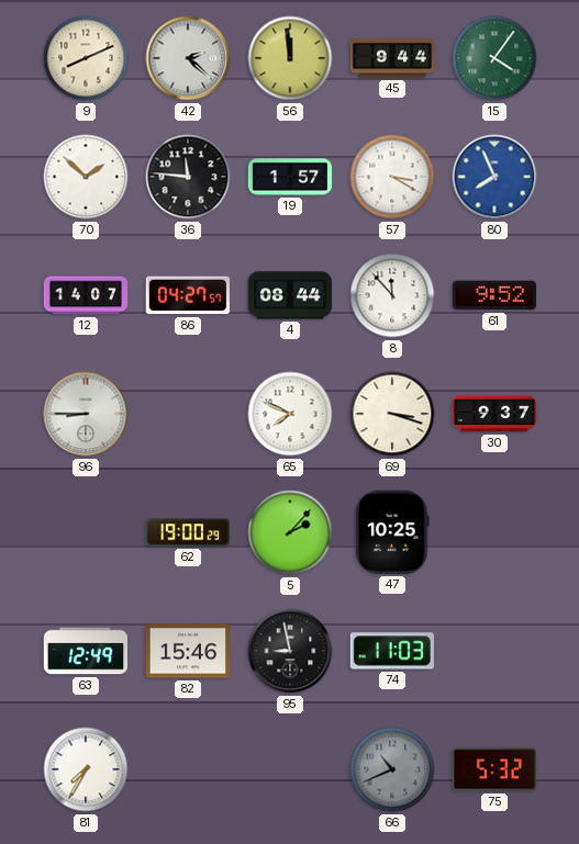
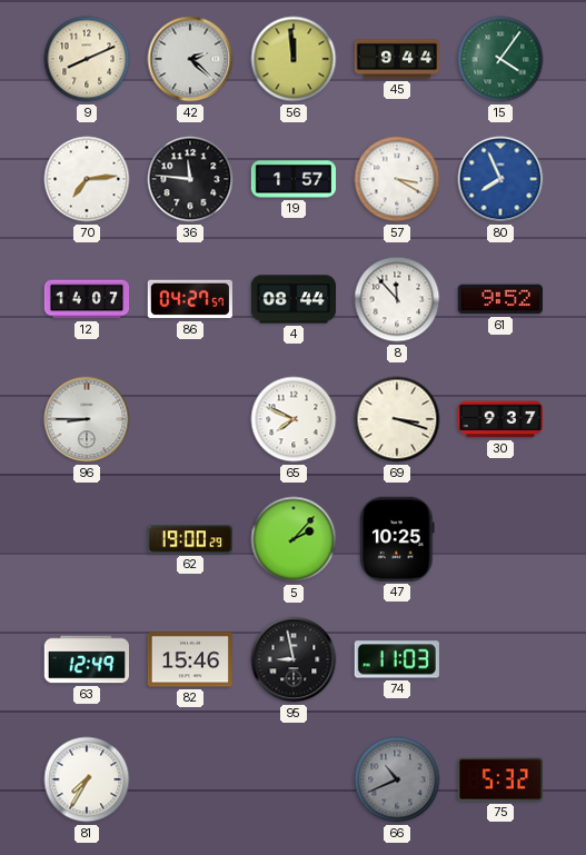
70: 1:52 -> 7:14 (87, 179)
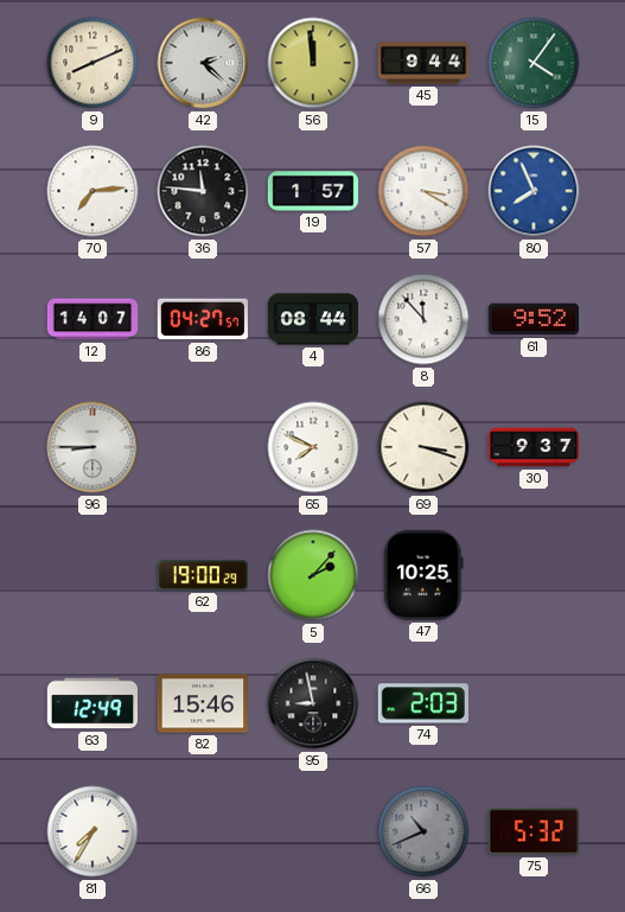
74: 11:03 -> 2:03 (423, 703)
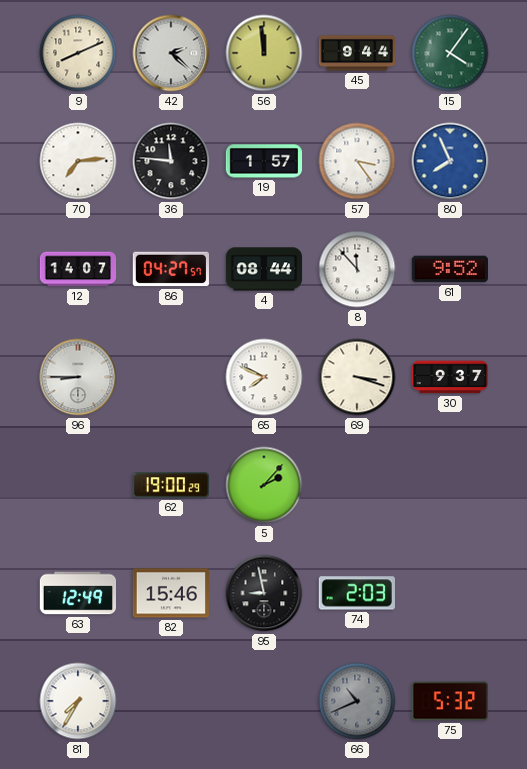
57: 3:20 -> 3:24 (357, 161)
47: 10:25 -> none (425, 575)
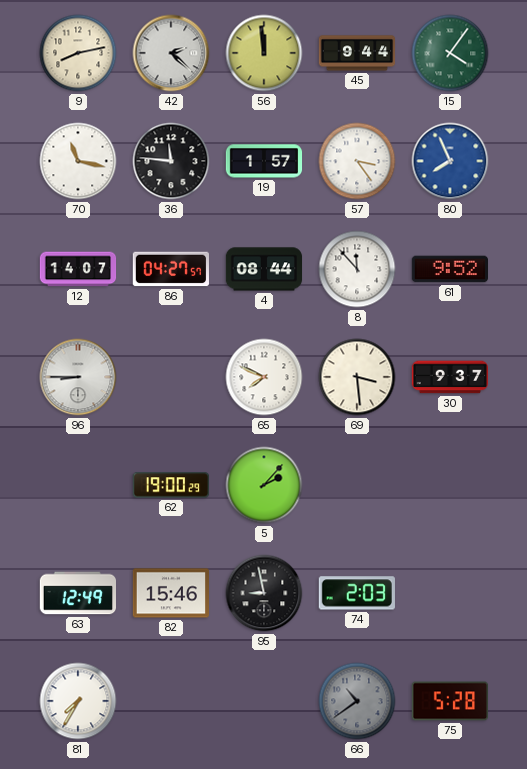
9: 8:11 -> 8:13 (78, 53)
70: 7:14 -> 11:17 (78, 161)
69: 3:18 -> 3:29 (357, 377)
66: 10:41 -> 10:39 (357, 701)
75: 5:32 -> 5:28 (449, 701)
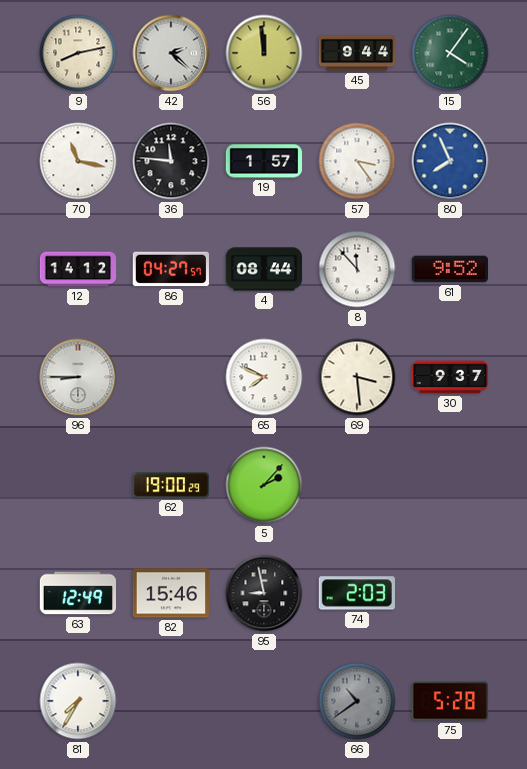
12: 14:07 -> 14:12 (78, 269)
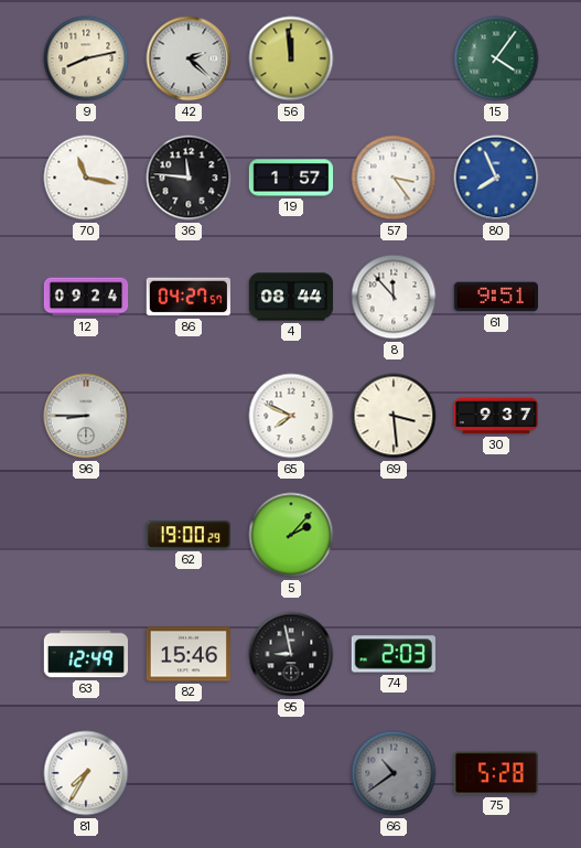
45: 9:44 -> none (357, 53)
12: 14:12 -> 09:24 (86, 297)
61: 9:52 -> 9:51 (495, 297)
